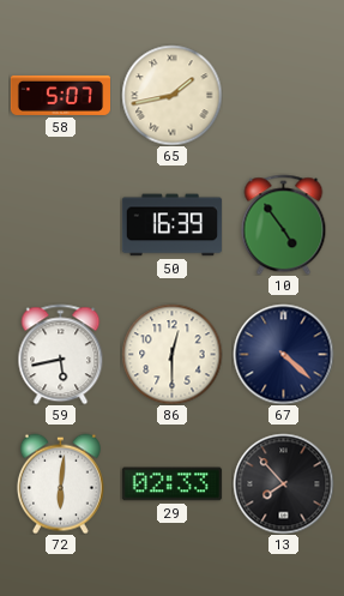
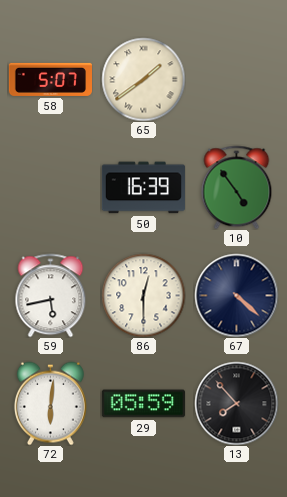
65: 1:43 -> 1:39 (143, 79)
29: 02:33 -> 05:59 (143, 404)
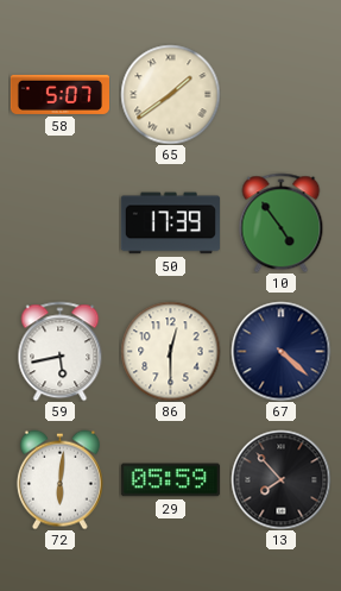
50: 16:39 -> 17:39 (170, 224)
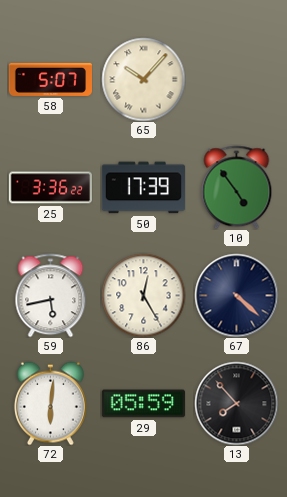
65: 1:39 -> 10:07 (143, 79)
25: none -> 3:36 (50, 188)
86: 12:30 -> 12:25 (143, 295)
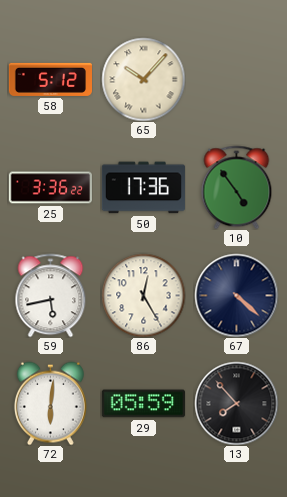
58: 5:07 -> 5:12 (50, 79)
50: 17:39 -> 17:36 (143, 188)
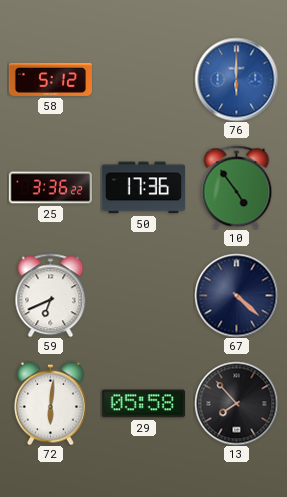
65: 10:07 -> none (143, 79)
76: none -> 6:00 (236, 79)
59: 5:43 -> 6:41 (51, 295)
86: 12:25 -> none (143, 295)
29: 05:59 -> 05:58 (143, 404)
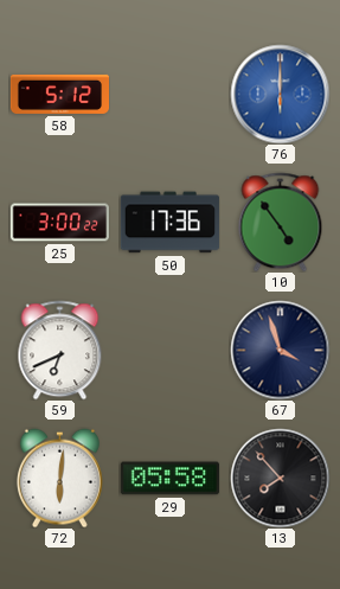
25: 3:36 -> 3:00 (59, 223)
67: 4:22 -> 3:57 (280, 350)
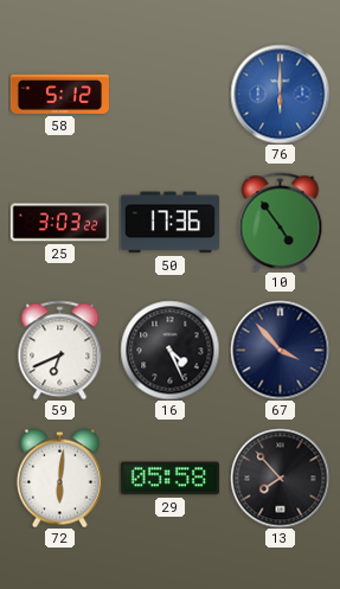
25: 3:00 -> 3:03 (59, 223)
16: none -> 4:26 (169, 350)
67: 3:57 -> 3:53 (280, 350)
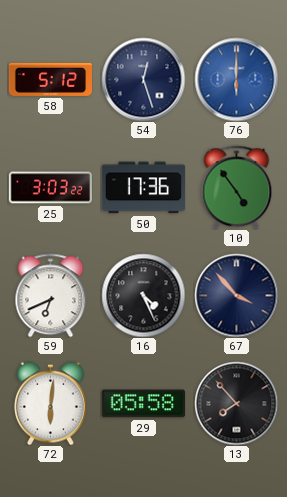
54: none -> 12:27 (143, 79)
